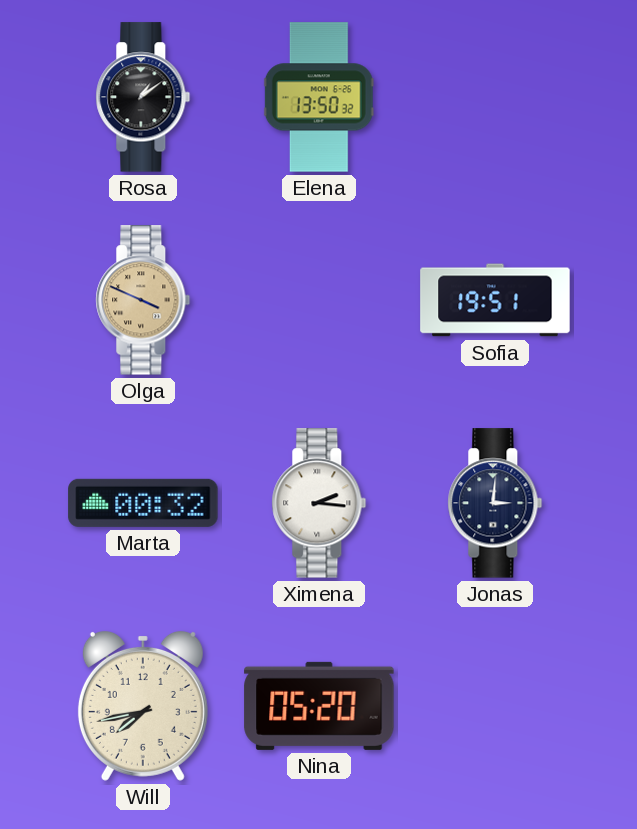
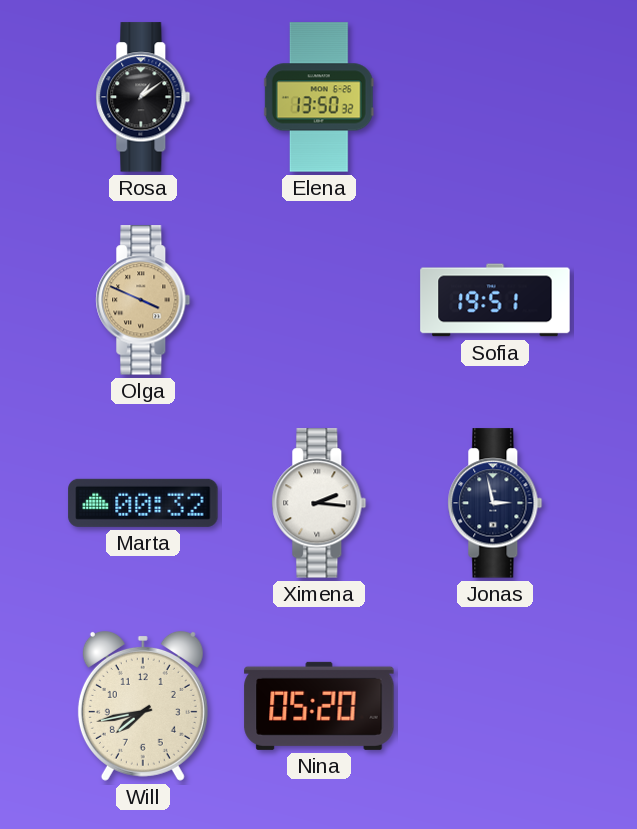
Jonas: 3:01 -> 2:58 (495, 503)
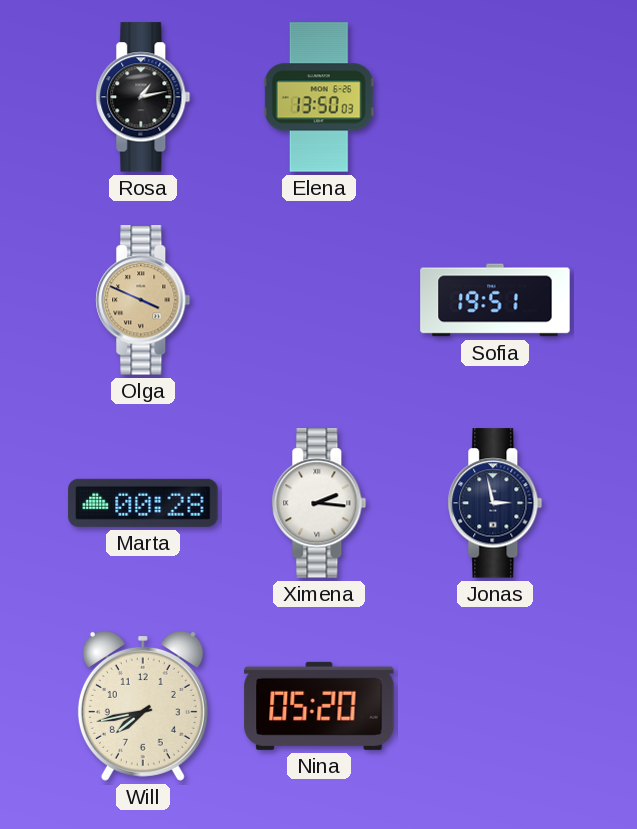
Rosa: 1:09 -> 1:13 (143, 97)
Elena: 13:50:32 -> 13:50:03 (319, 97)
Marta: 00:32 -> 00:28 (143, 503)
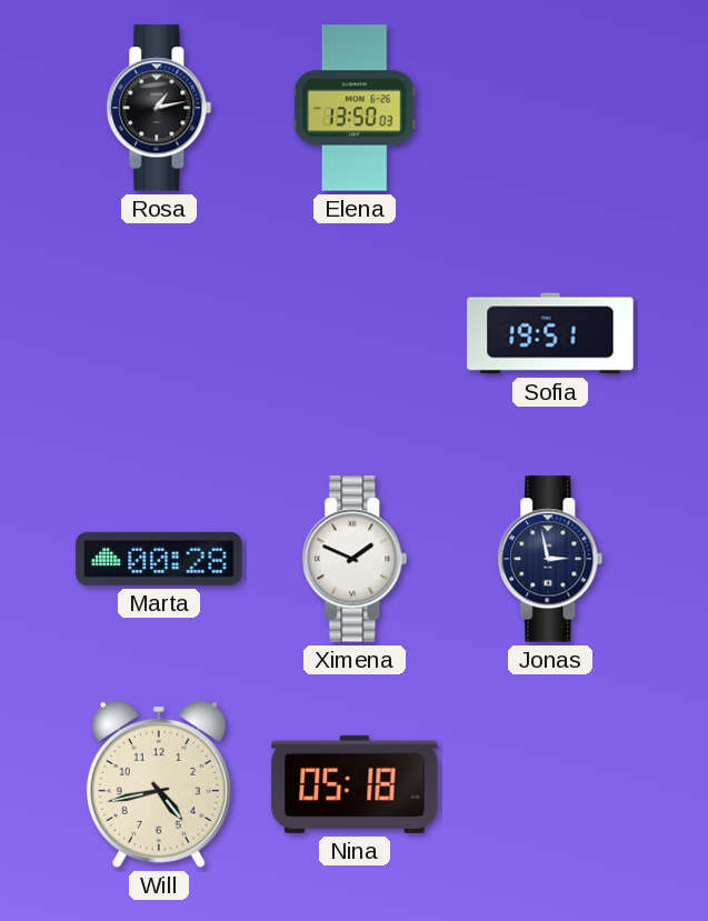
Olga: 3:49 -> none (143, 300)
Ximena: 2:16 -> 1:49 (355, 559)
Will: 7:43 -> 4:43 (159, 784)
Nina: 05:20 -> 05:18 (355, 784)
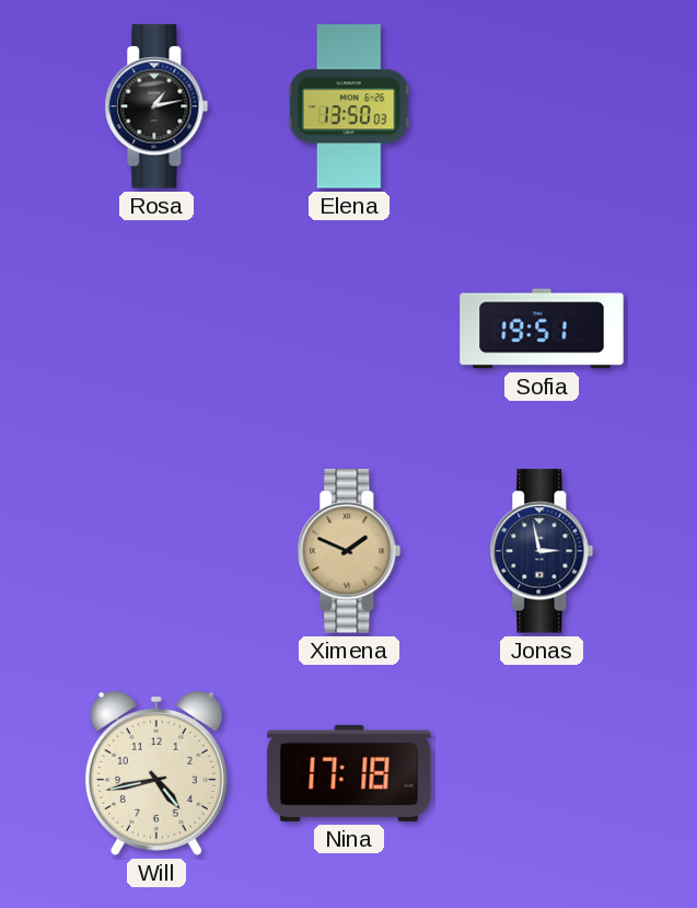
Marta: 00:28 -> none (159, 559)
Ximena dial: white -> champagne (349, 551)
Nina: 05:18 -> 17:18 (349, 773)
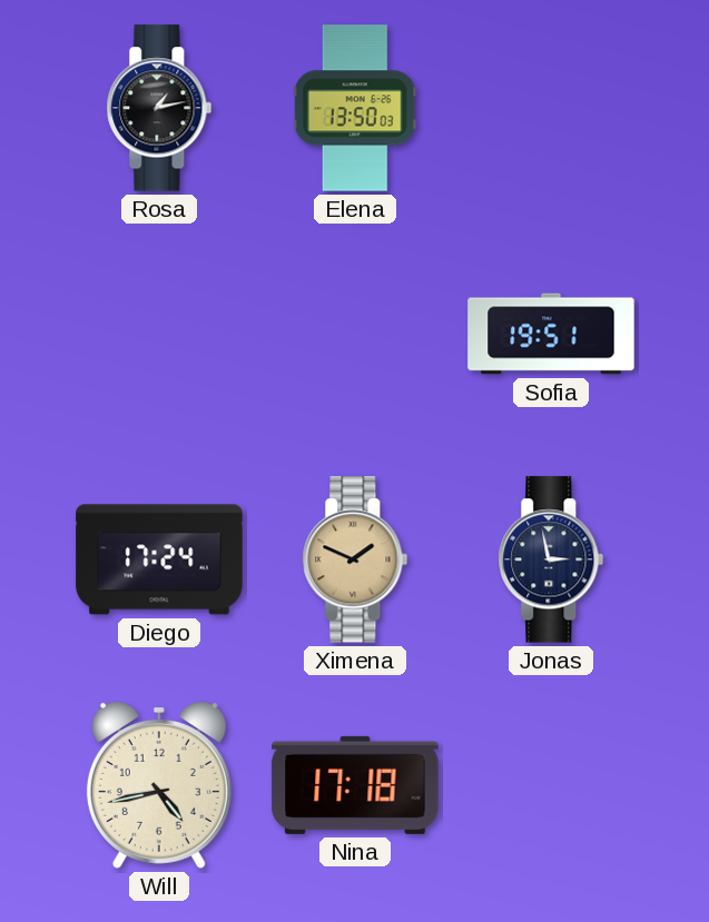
Diego: none -> 17:24 (159, 559)
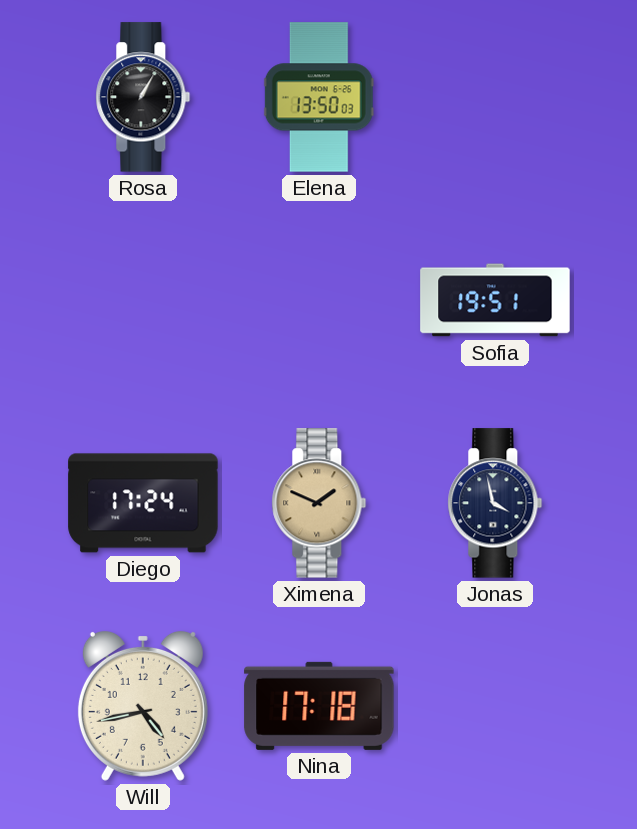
Rosa: 1:13 -> 1:05 (143, 97)
Jonas: 2:58 -> 3:58 (495, 503)
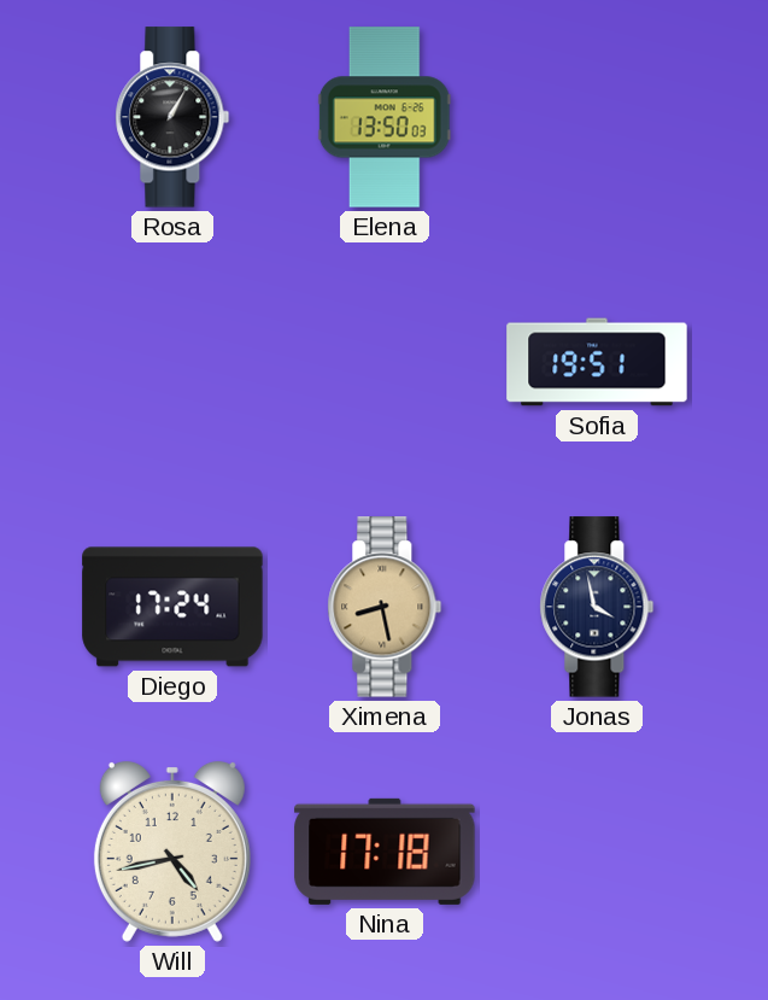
Ximena: 1:49 -> 8:28 (385, 607)
